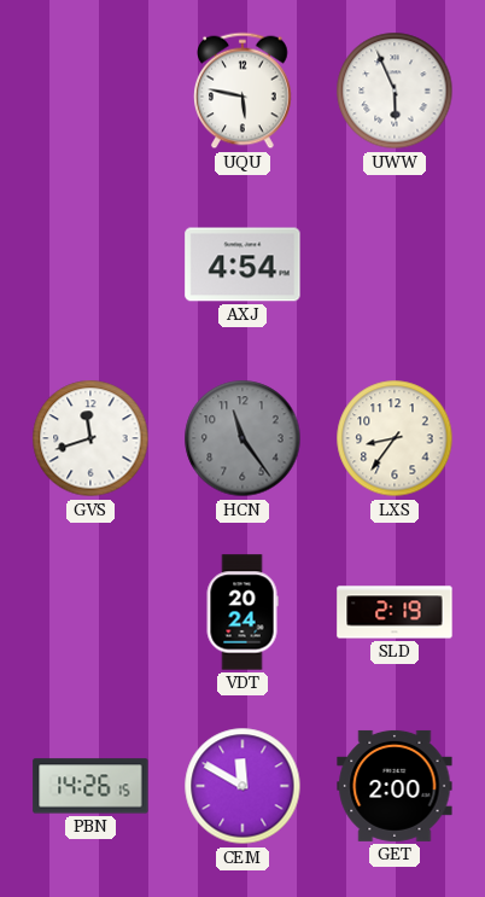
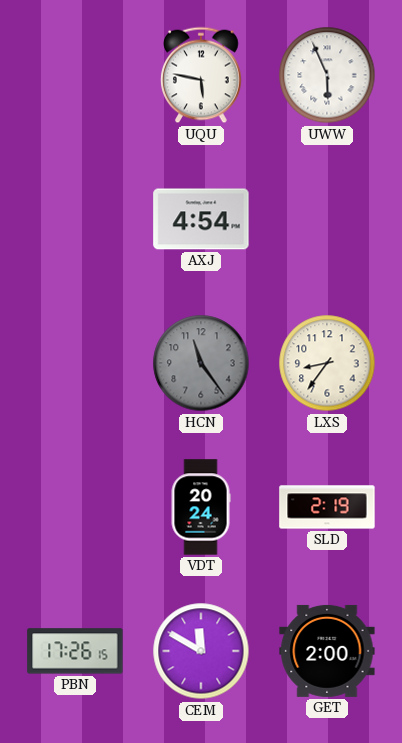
GVS: 11:42 -> none (90, 438)
PBN: 14:26 -> 17:26 (75, 651)
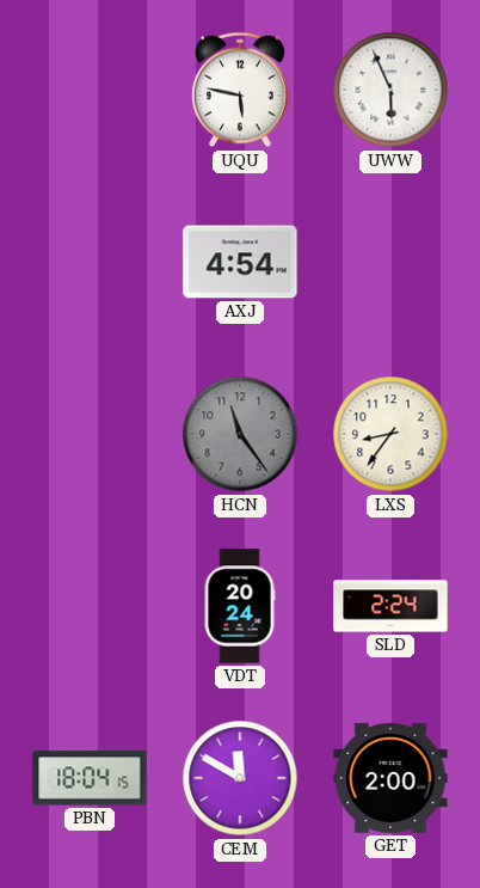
SLD: 2:19 -> 2:24 (390, 606)
PBN: 17:26 -> 18:04 (90, 778)
